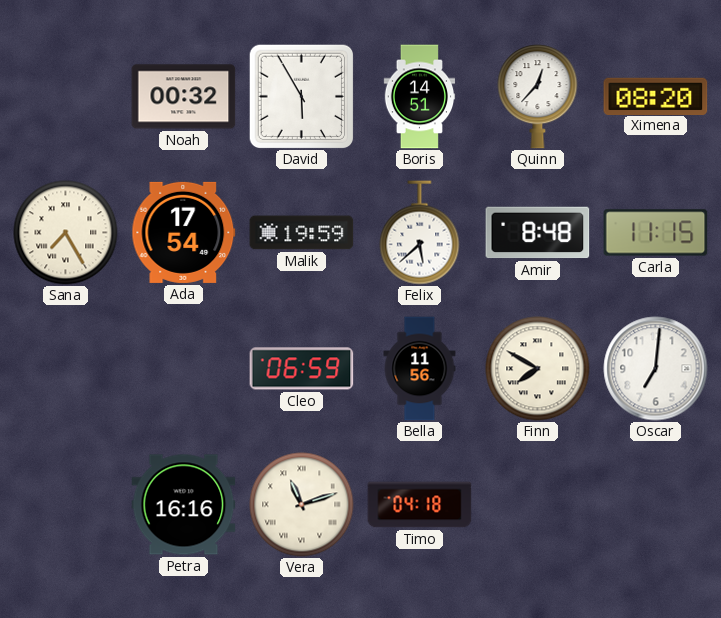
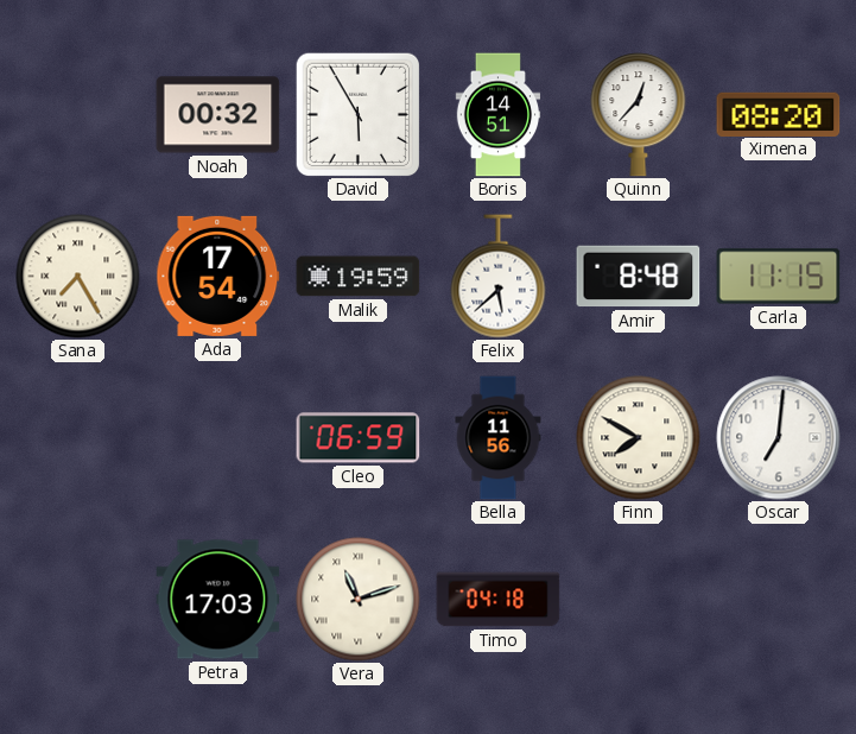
Petra: 16:16 -> 17:03 (218, 600)
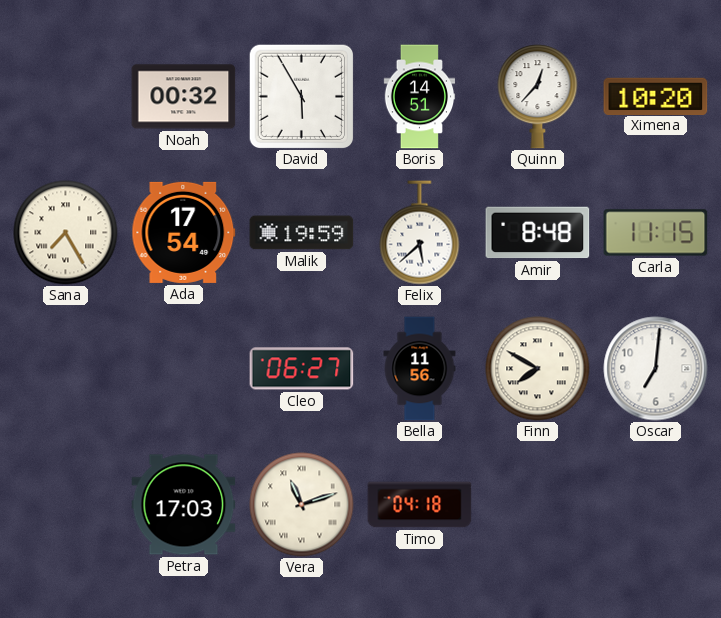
Ximena: 08:20 -> 10:20 (656, 96)
Cleo: 06:59 -> 06:27 (302, 369)
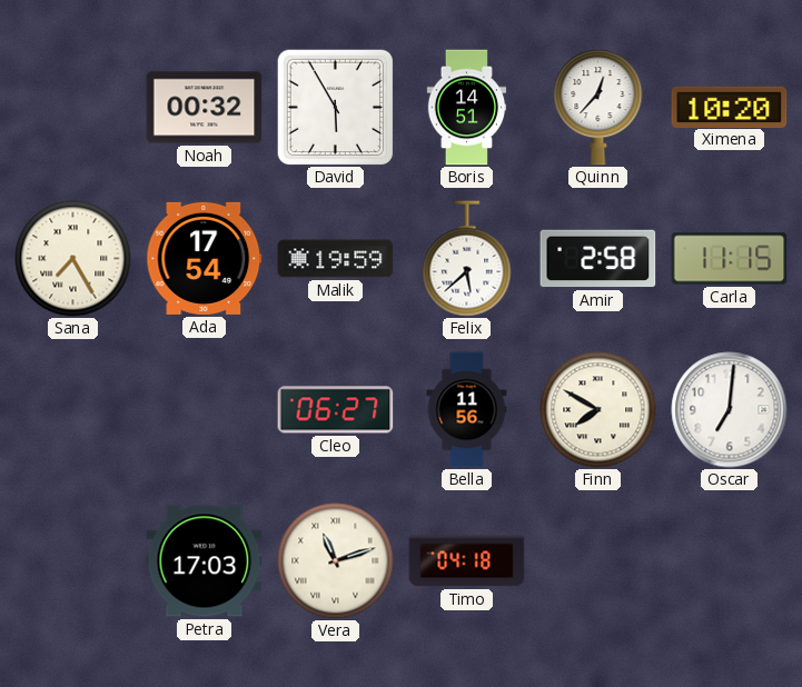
Amir: 8:48 -> 2:58 (598, 259)
